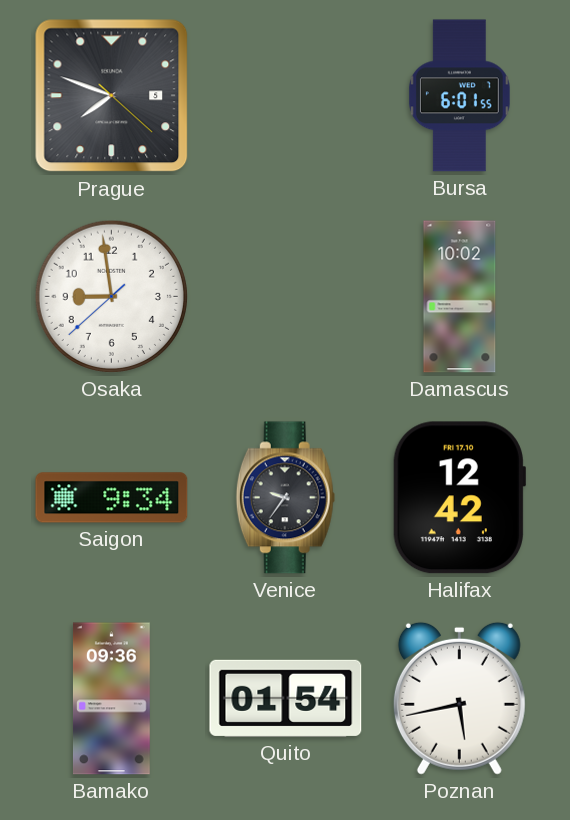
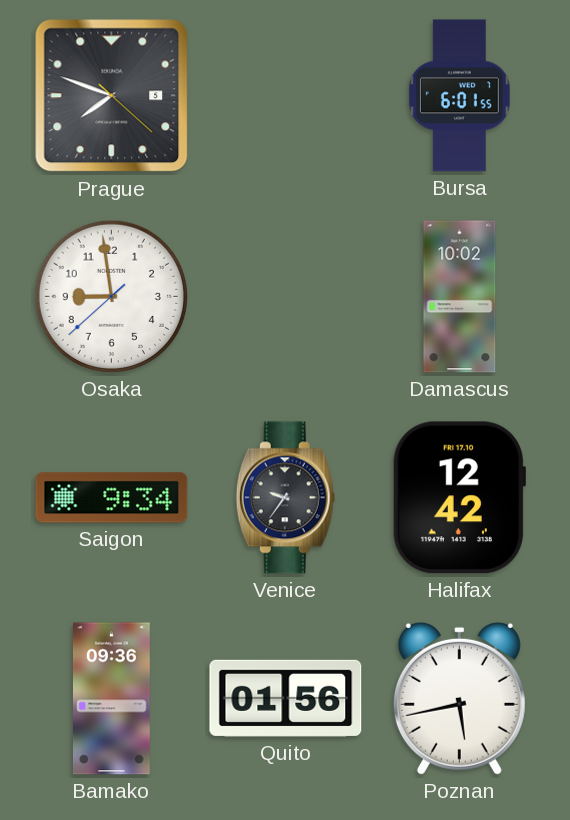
Quito: 01:54 -> 01:56 (286, 698)
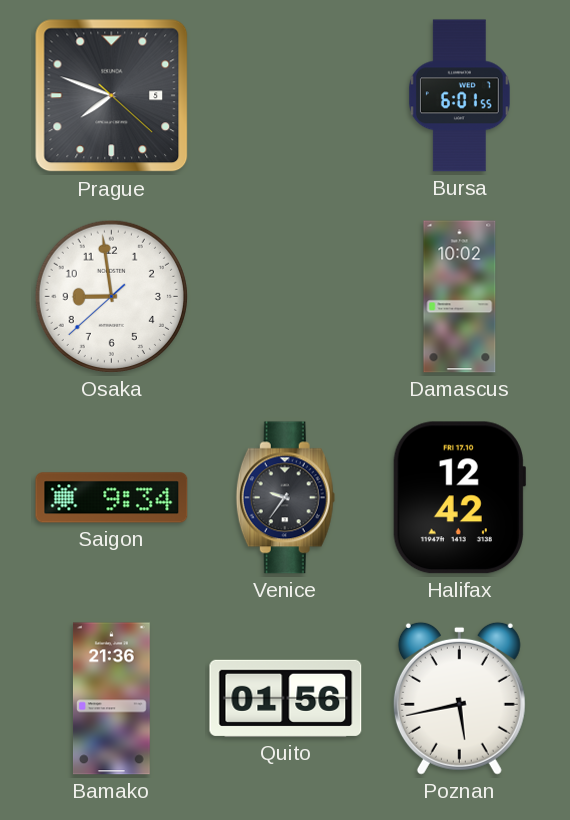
Bamako: 09:36 -> 21:36 (111, 699)
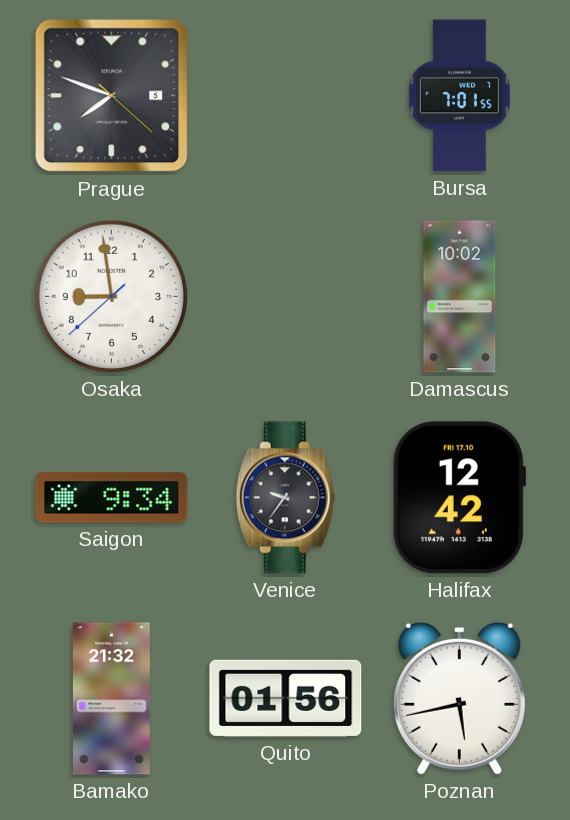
Bursa: 6:01 -> 7:01 (459, 96)
Bamako: 21:36 -> 21:32 (111, 699)
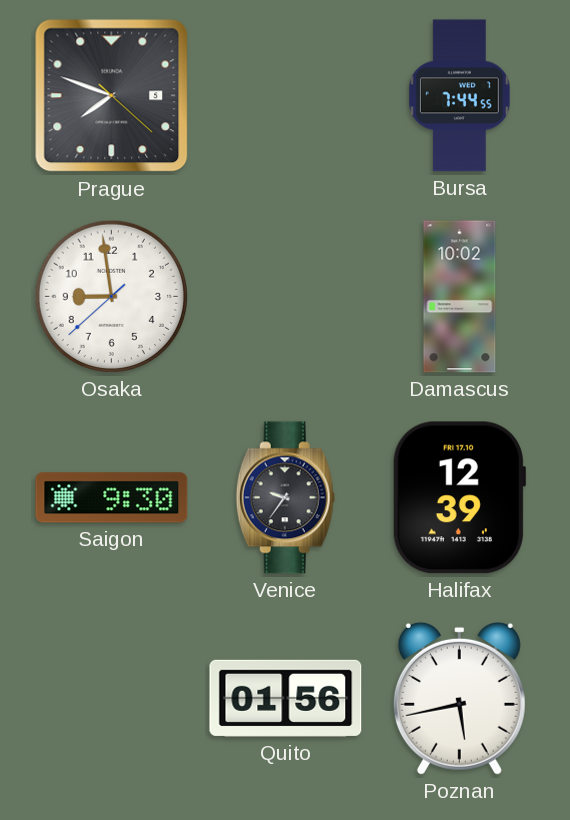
Bursa: 7:01 -> 7:44 (459, 96)
Saigon: 9:34 -> 9:30 (112, 498)
Halifax: 12:42 -> 12:39 (459, 498)
Bamako: 21:32 -> none (111, 699)
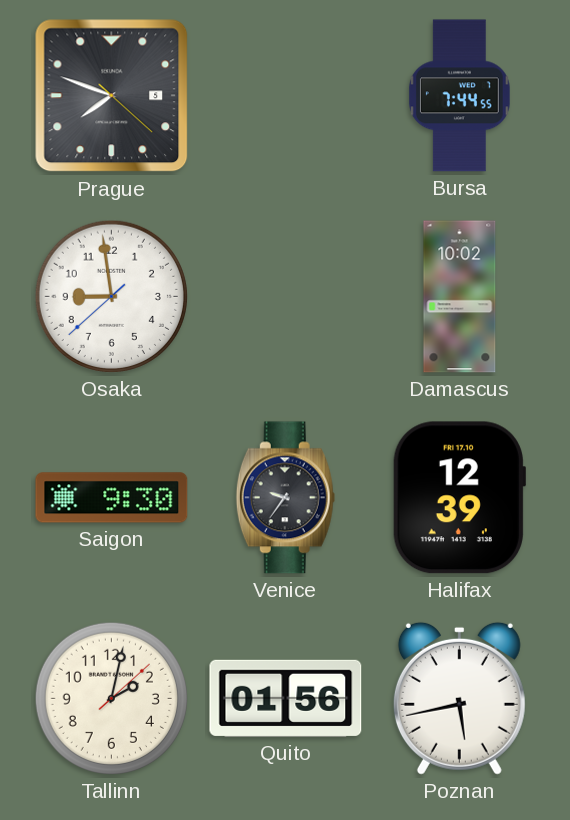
Tallinn: none -> 2:02 (111, 698)
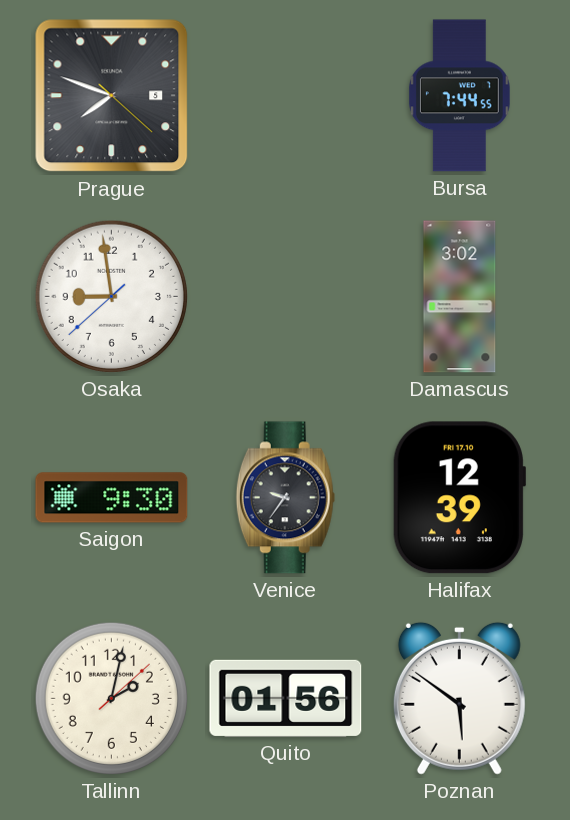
Damascus: 10:02 -> 3:02 (460, 297)
Poznan: 5:43 -> 5:51 (459, 698)
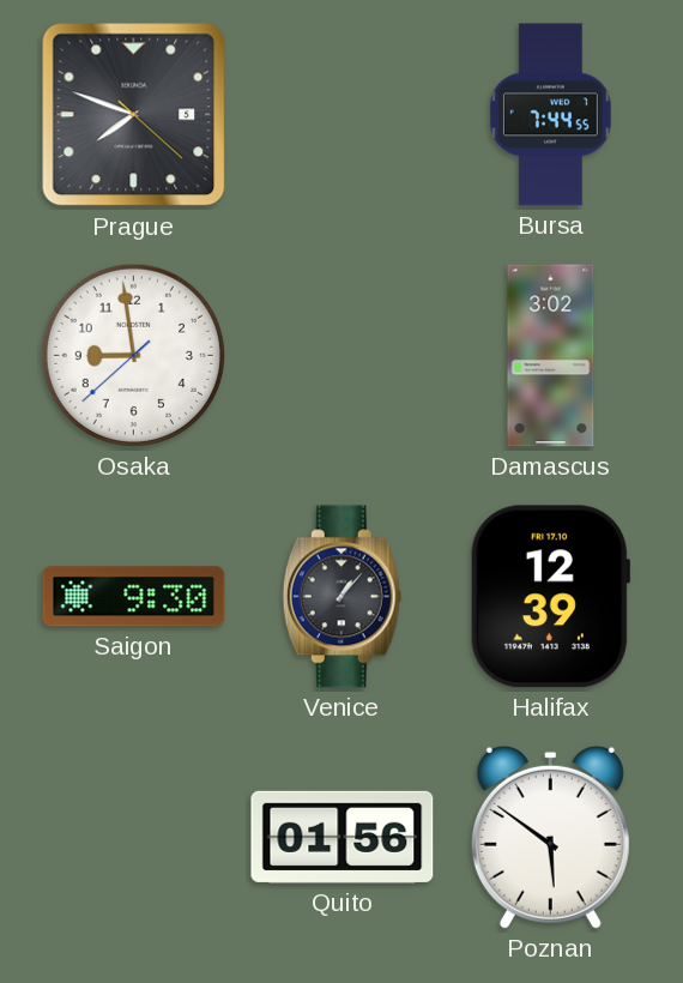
Venice: 9:36 -> 1:07 (341, 597)
Tallinn: 2:02 -> none (111, 698)
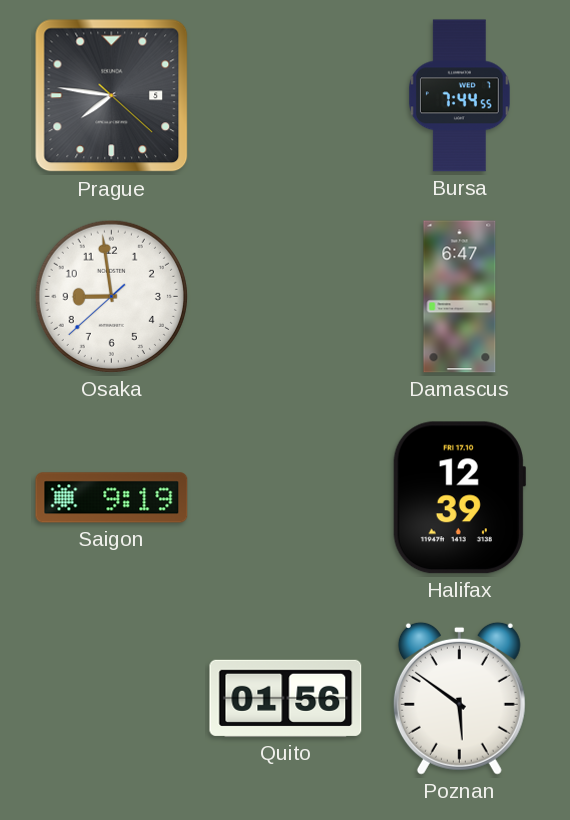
Prague: 7:48 -> 7:46 (112, 96)
Damascus: 3:02 -> 6:47 (460, 297)
Saigon: 9:30 -> 9:19 (112, 498)
Venice: 1:07 -> none (341, 597)
